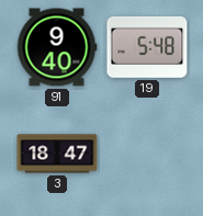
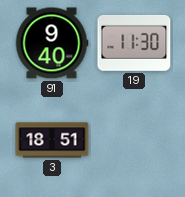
19: 5:48 -> 11:30 (134, 43)
3: 18:47 -> 18:51 (52, 140)
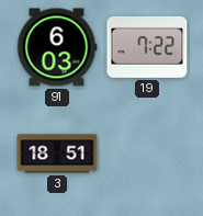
91: 9:40 -> 6:03 (57, 47)
19: 11:30 -> 7:22 (147, 47)
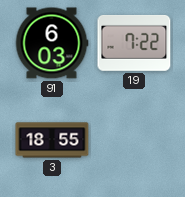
3: 18:51 -> 18:55 (52, 140)
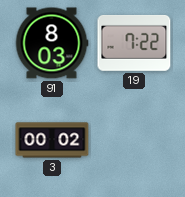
91: 6:03 -> 8:03 (52, 43)
3: 18:55 -> 00:02 (52, 140)
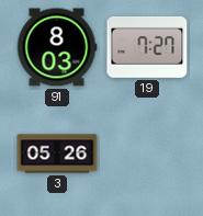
19: 7:22 -> 7:27 (147, 47)
3: 00:02 -> 05:26 (57, 154)
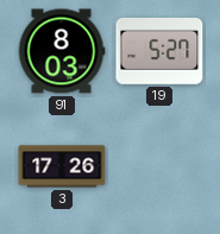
19: 7:27 -> 5:27 (159, 51)
3: 05:26 -> 17:26 (62, 166)
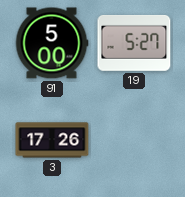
91: 8:03 -> 5:00 (52, 43)
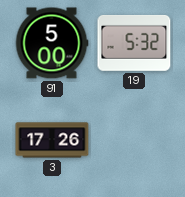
19: 5:27 -> 5:32 (134, 43)
